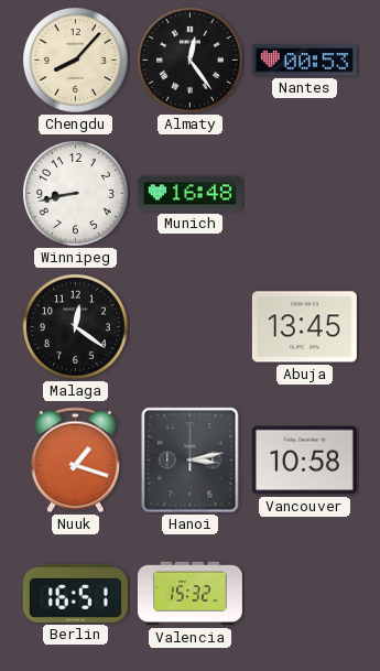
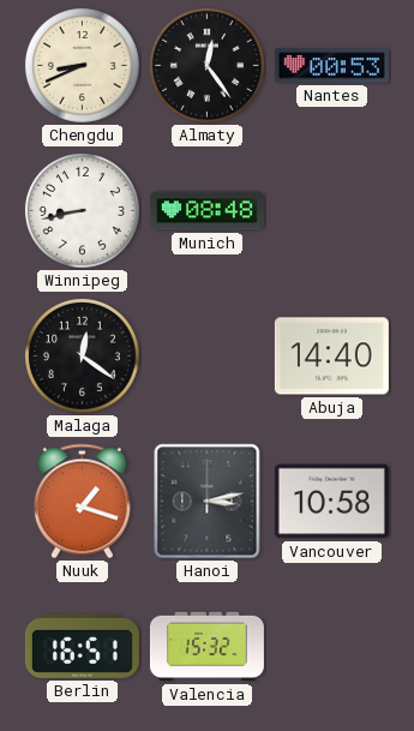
Chengdu: 8:07 -> 8:41 (82, 65)
Munich: 16:48 -> 08:48 (206, 211)
Abuja: 13:45 -> 14:40 (331, 356)
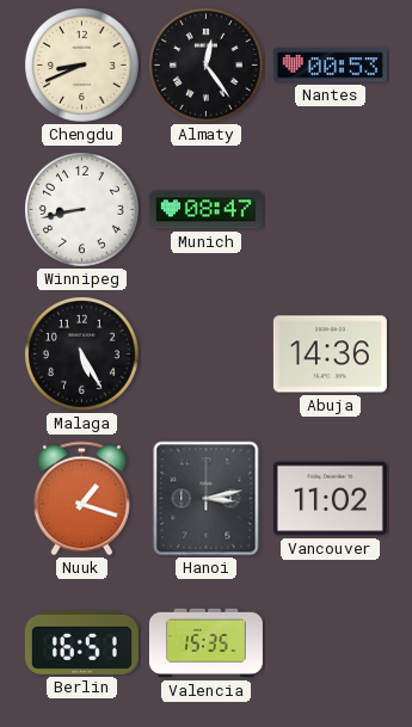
Munich: 08:48 -> 08:47 (205, 210)
Malaga: 12:21 -> 5:25 (81, 353)
Abuja: 14:40 -> 14:36 (330, 355)
Vancouver: 10:58 -> 11:02 (330, 499)
Valencia: 15:32 -> 15:35 (205, 643)
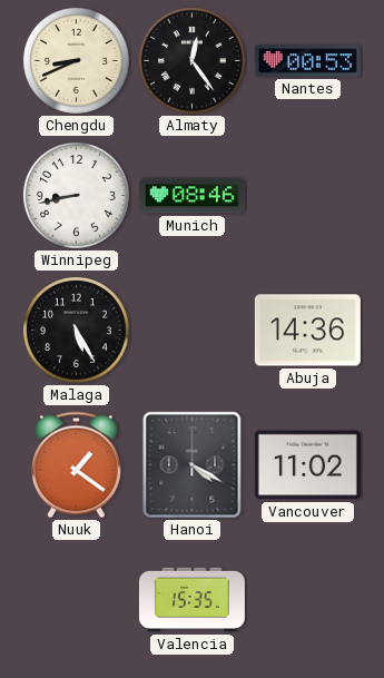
Munich: 08:47 -> 08:46 (191, 196)
Nuuk: 1:18 -> 1:21 (76, 465)
Hanoi: 3:13 -> 4:20 (193, 465)
Berlin: 16:51 -> none (81, 642)
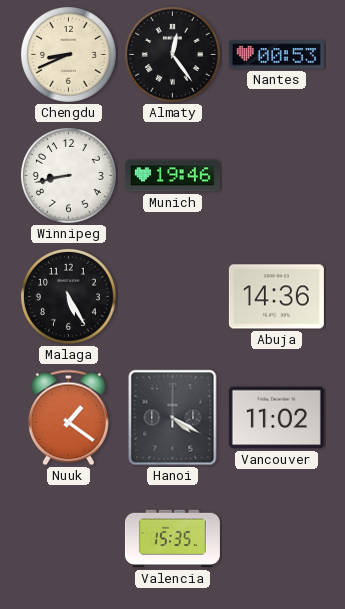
Munich: 08:46 -> 19:46 (172, 176)
